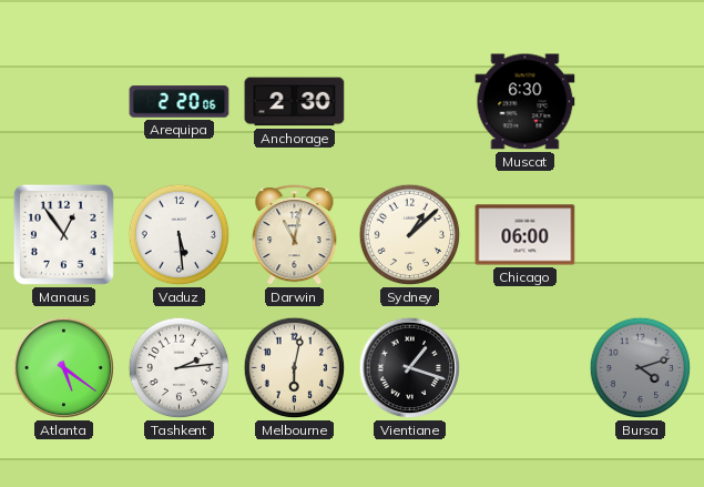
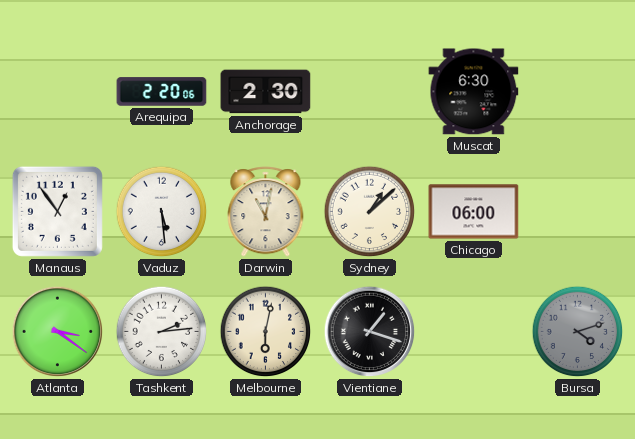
Atlanta: 5:21 -> 3:21 (58, 332)
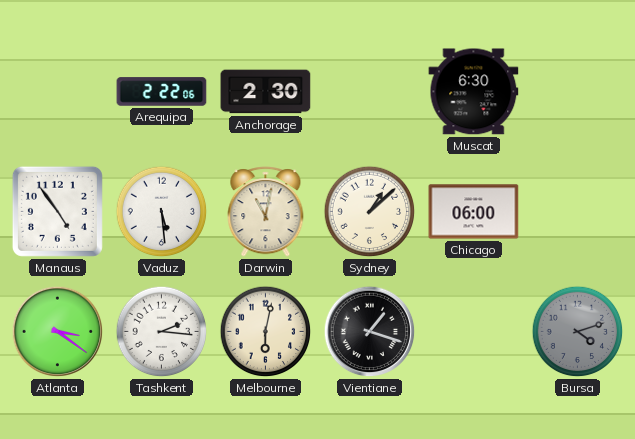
Arequipa: 2:20 -> 2:22 (162, 92)
Manaus: 12:54 -> 4:54 (57, 211)
Tashkent: 2:14 -> 2:16 (162, 332)
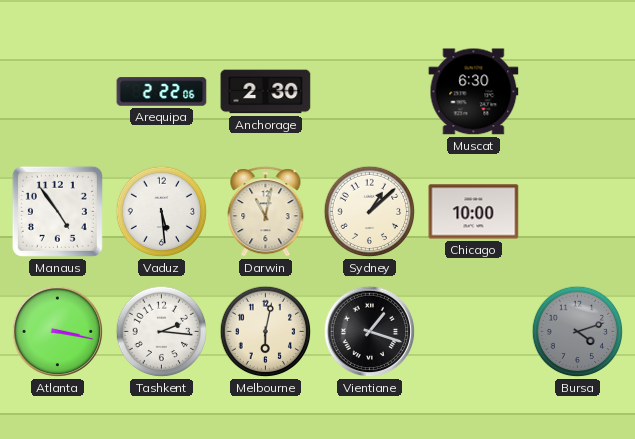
Chicago: 06:00 -> 10:00 (474, 212)
Atlanta: 3:21 -> 3:17 (58, 332)
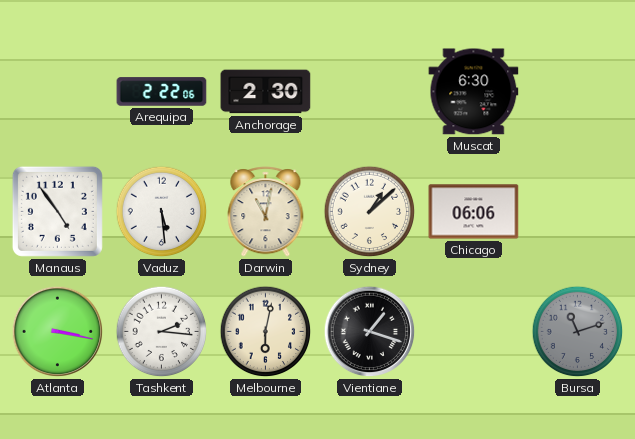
Chicago: 10:00 -> 06:06 (474, 212)
Bursa: 4:12 -> 11:12 (578, 332)
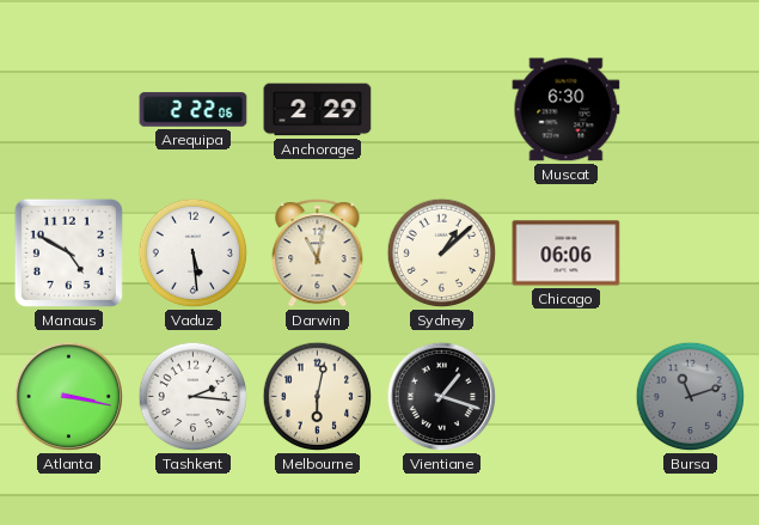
Anchorage: 2:30 -> 2:29 (318, 110)
Manaus: 4:54 -> 4:50 (68, 252)
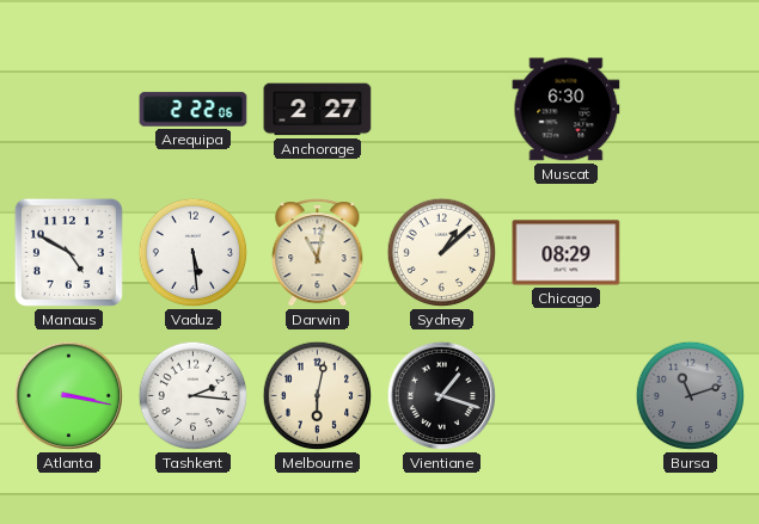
Anchorage: 2:29 -> 2:27 (318, 110)
Chicago: 06:06 -> 08:29 (567, 253)
